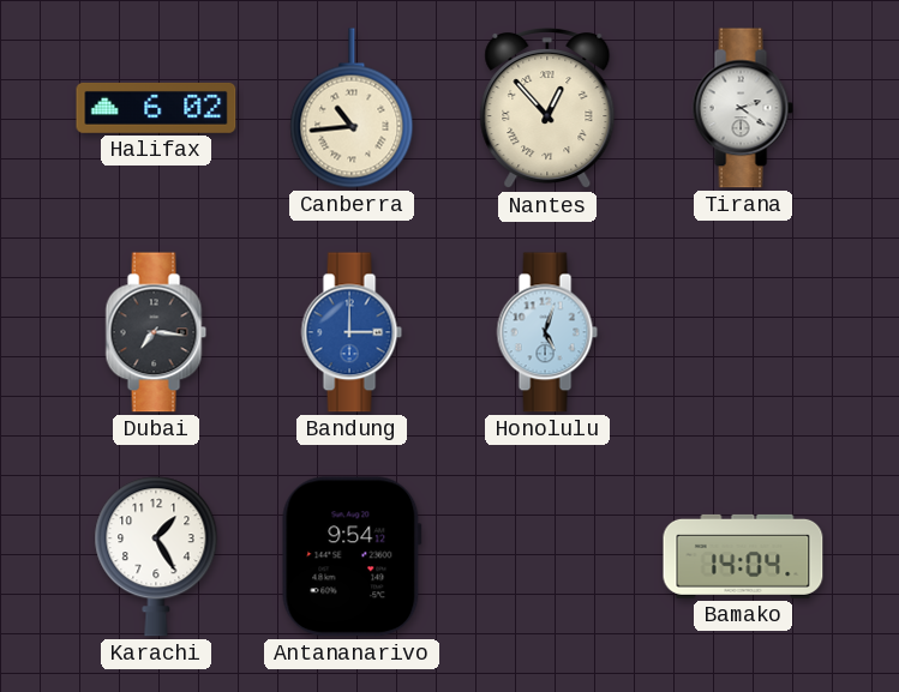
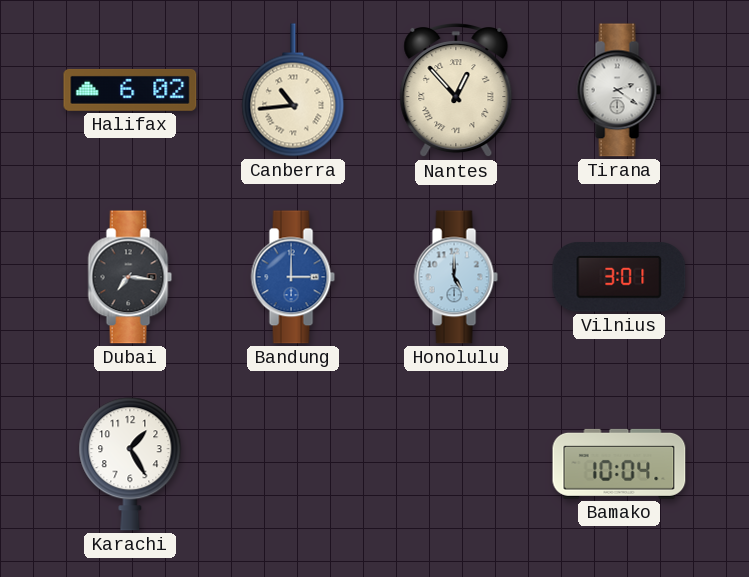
Honolulu: 5:03 -> 5:00 (456, 277)
Vilnius: none -> 3:01 (619, 277)
Antananarivo: 9:54 -> none (352, 556)
Bamako: 14:04 -> 10:04 (619, 464)
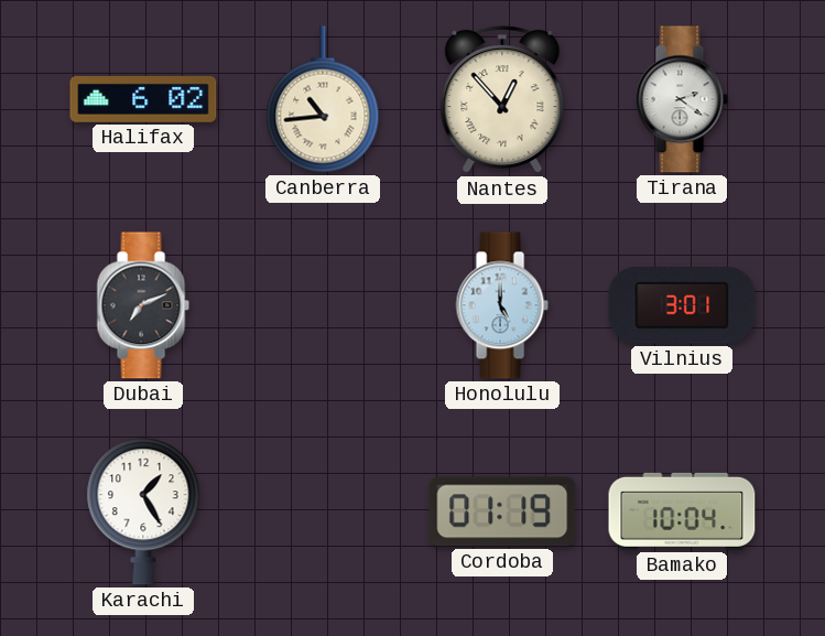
Dubai: 7:16 -> 7:11 (143, 305)
Bandung: 3:00 -> none (293, 277)
Cordoba: none -> 01:19 (502, 511)
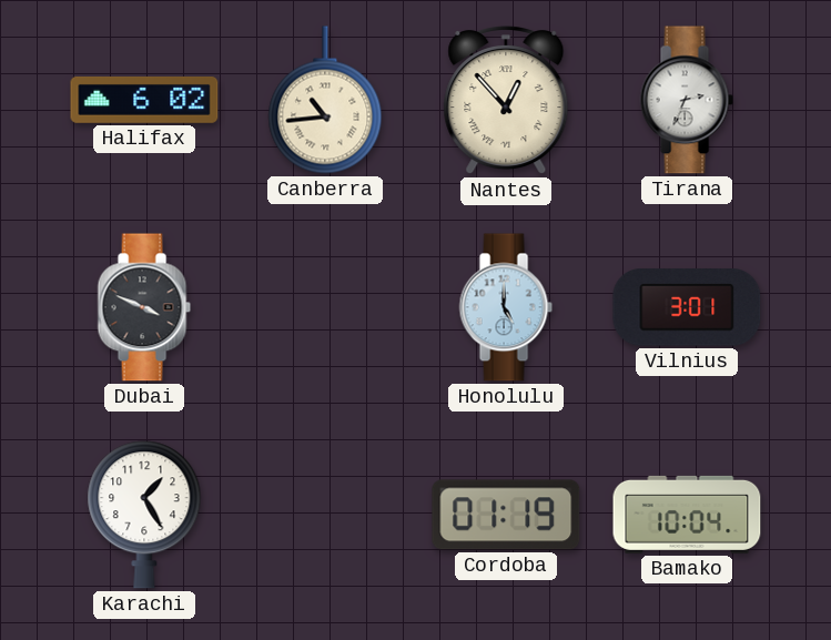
Tirana: 2:21 -> 2:34 (687, 100)
Dubai: 7:11 -> 3:49 (144, 307)
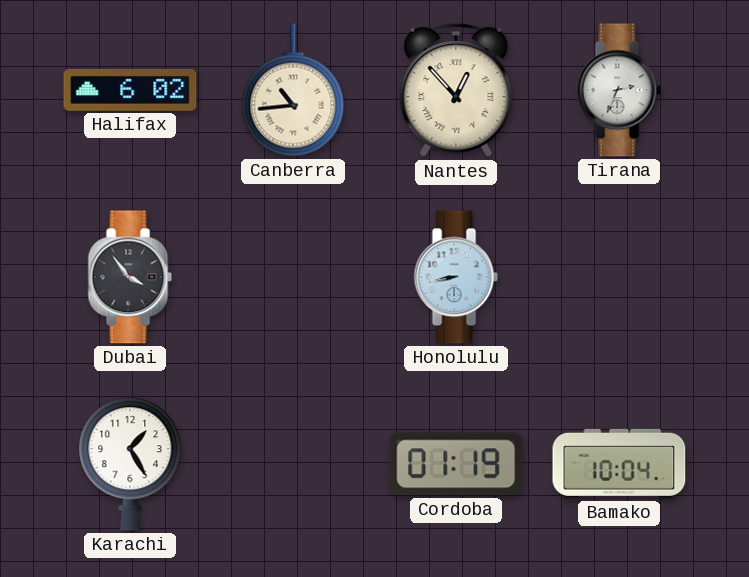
Dubai: 3:49 -> 3:54 (130, 277)
Honolulu: 5:00 -> 8:43 (456, 277)
Vilnius: 3:01 -> none (687, 307)
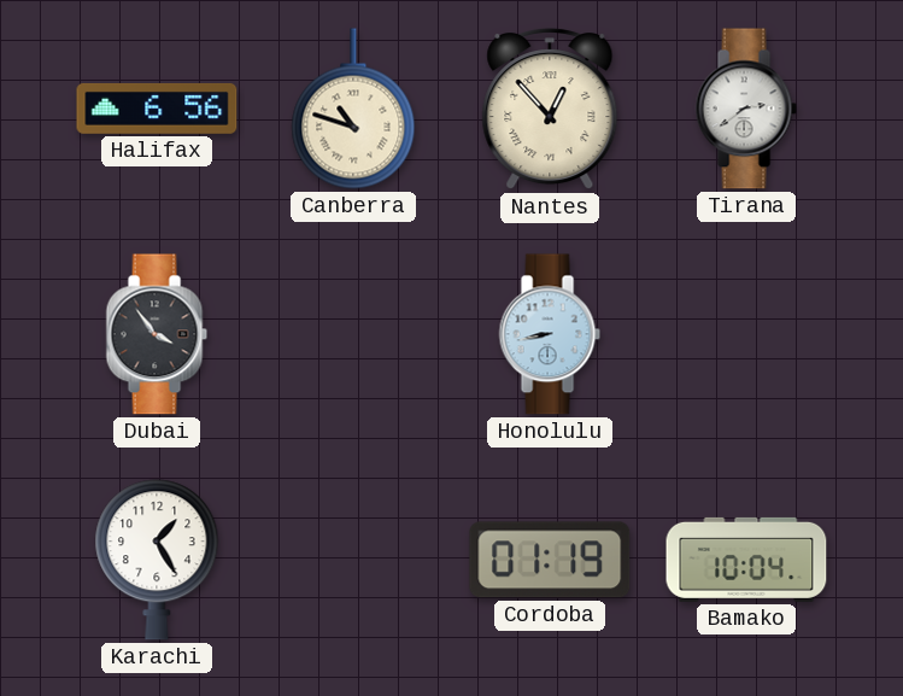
Halifax: 6:02 -> 6:56 (157, 109)
Canberra: 10:44 -> 10:48 (353, 109)
Tirana: 2:34 -> 2:39 (746, 109)
